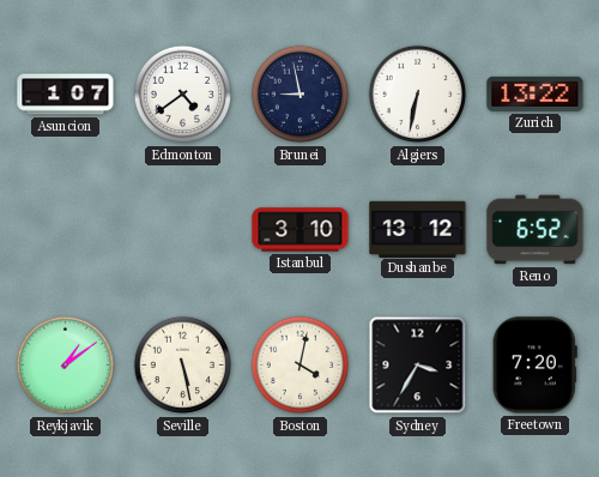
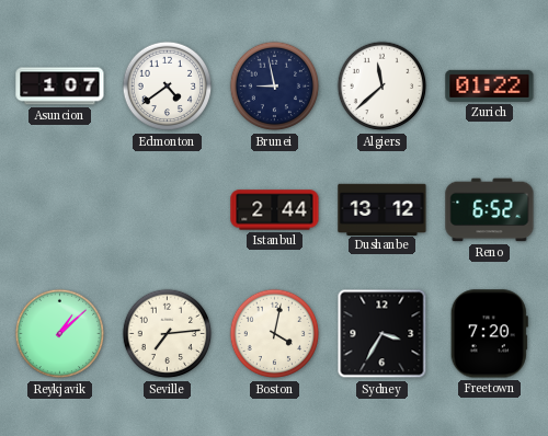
Algiers: 6:32 -> 11:38 (383, 87)
Zurich: 13:22 -> 01:22 (490, 85)
Istanbul: 3:10 -> 2:44 (275, 210)
Reykjavik: 1:09 -> 1:08 (60, 334)
Seville: 5:28 -> 7:14 (168, 334)
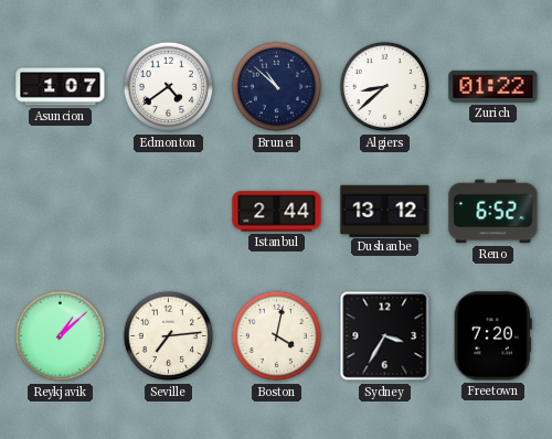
Brunei: 8:58 -> 10:52 (277, 87)
Algiers: 11:38 -> 8:38 (385, 87)
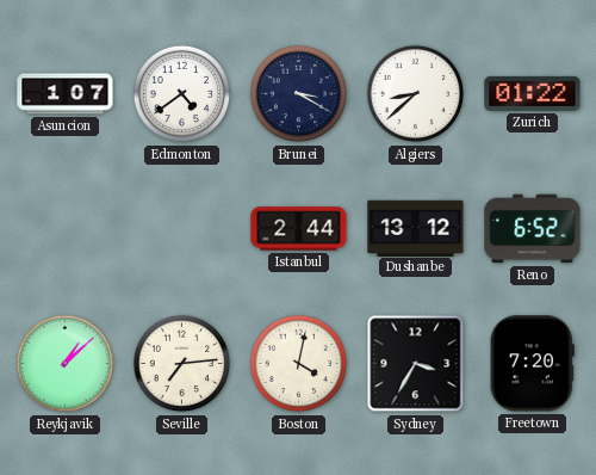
Brunei: 10:52 -> 3:20 (299, 94)
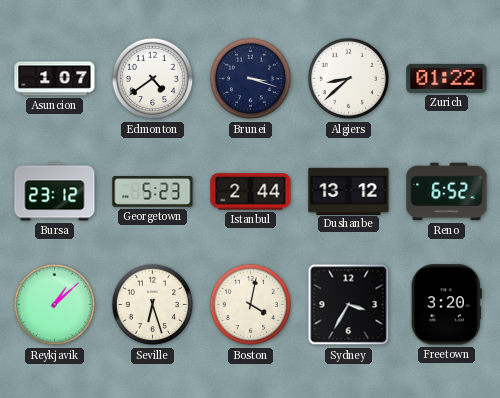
Brunei: 3:20 -> 3:18 (251, 79)
Bursa: none -> 23:12 (55, 192)
Georgetown: none -> 5:23 (153, 192)
Seville: 7:14 -> 6:27 (153, 305)
Freetown: 7:20 -> 3:20 (446, 305)
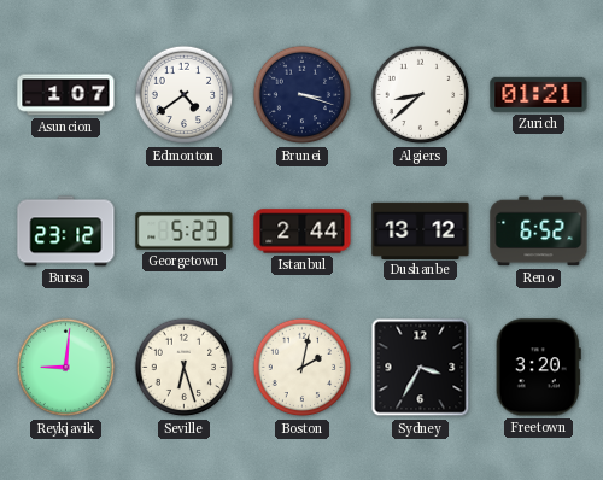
Zurich: 01:22 -> 01:21 (539, 94)
Reykjavik: 1:08 -> 9:01 (66, 368)
Boston: 4:02 -> 2:02 (303, 368)
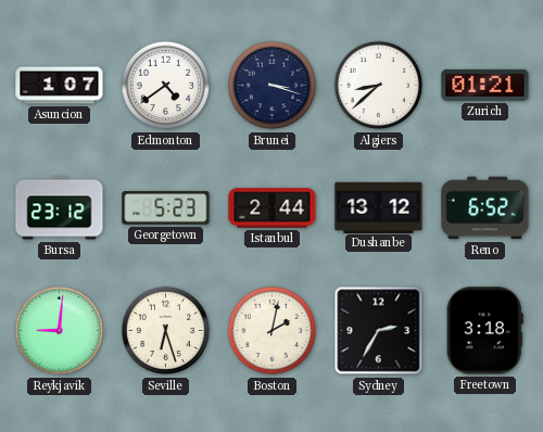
Sydney: 3:35 -> 2:35 (379, 331)
Freetown: 3:20 -> 3:18 (484, 331)
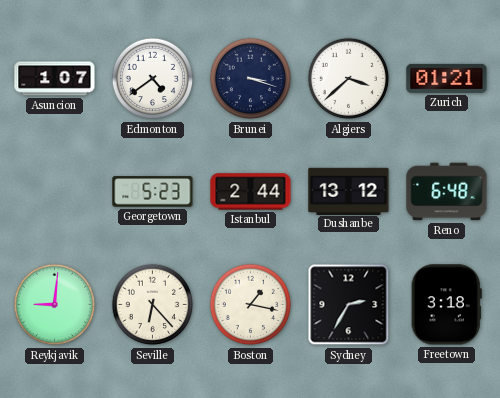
Algiers: 8:38 -> 3:38 (349, 79)
Bursa: 23:12 -> none (60, 208)
Reno: 6:52 -> 6:48 (447, 192)
Seville: 6:27 -> 6:23 (153, 305)
Boston: 2:02 -> 1:17 (251, 305)
